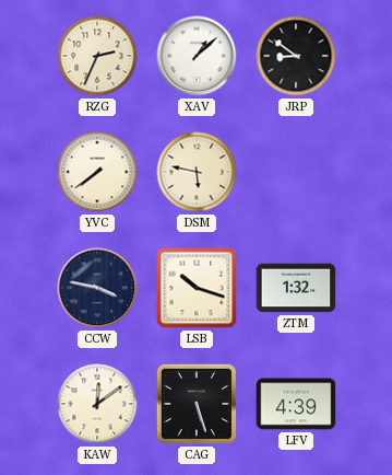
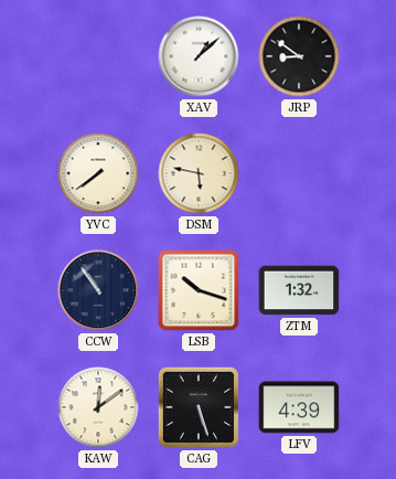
RZG: 2:34 -> none (97, 56)
CCW: 3:47 -> 10:54 (98, 290)
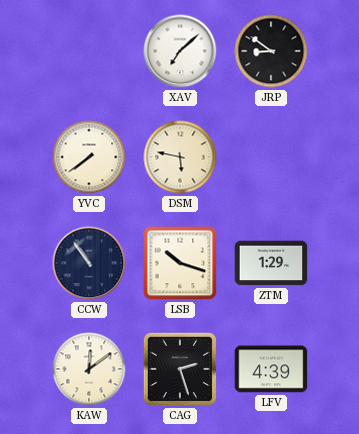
XAV: 1:08 -> 7:08 (180, 51)
ZTM: 1:32 -> 1:29 (271, 263)
CAG: 5:27 -> 2:27 (180, 369)
